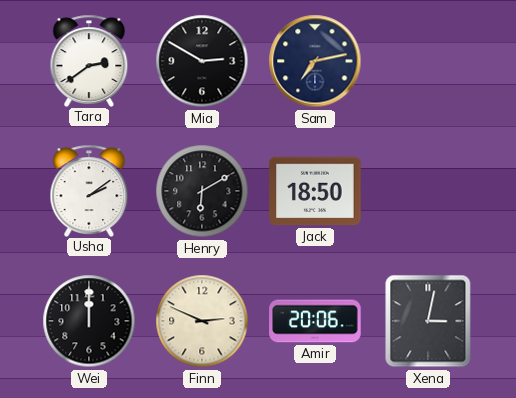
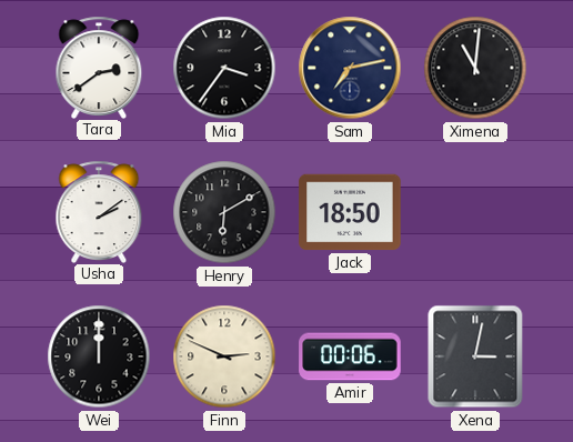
Mia: 2:50 -> 3:36 (224, 68)
Ximena: none -> 11:01 (475, 68)
Amir: 20:06 -> 00:06 (350, 356)
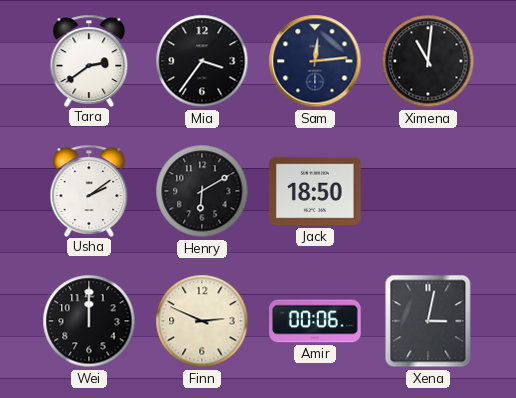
Sam: 7:13 -> 12:14 (315, 61)
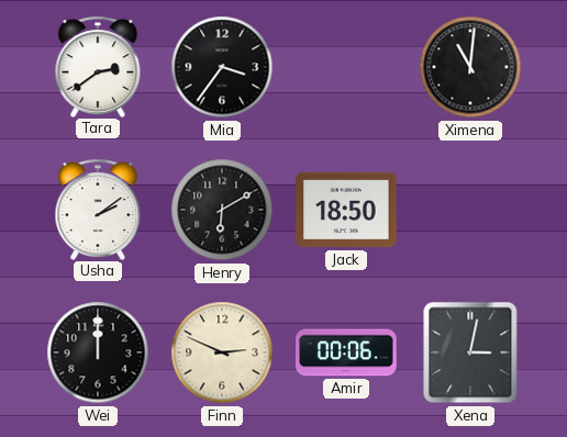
Sam: 12:14 -> none (315, 61)
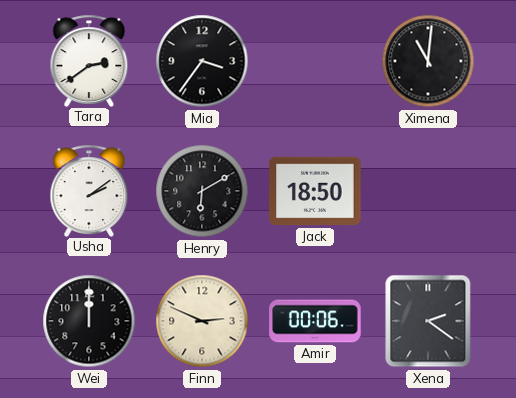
Xena: 3:02 -> 2:21 (428, 321)
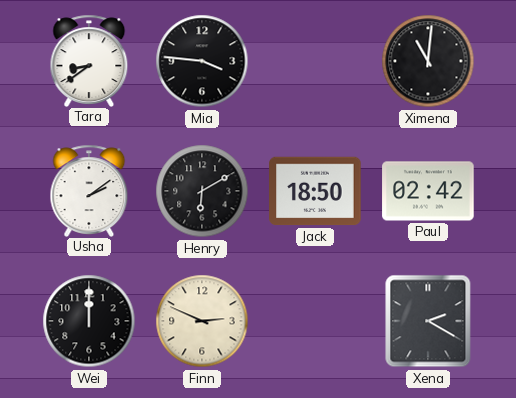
Tara: 2:39 -> 8:39 (89, 60)
Mia: 3:36 -> 3:46 (202, 61)
Paul: none -> 02:42 (428, 191)
Amir: 00:06 -> none (315, 321)
Xena: 2:21 -> 2:20 (428, 321)
